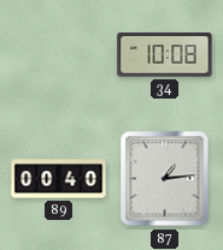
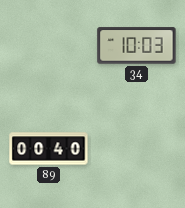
34: 10:08 -> 10:03 (137, 46)
87: 1:14 -> none (165, 179)
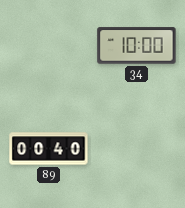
34: 10:03 -> 10:00 (137, 46)
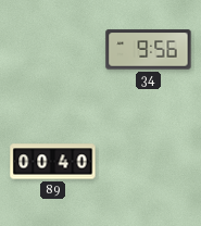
34: 10:00 -> 9:56 (149, 50)
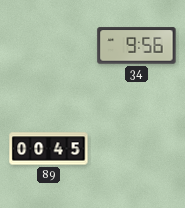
89: 00:40 -> 00:45 (49, 149)
